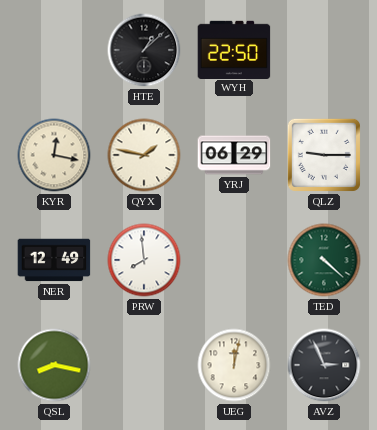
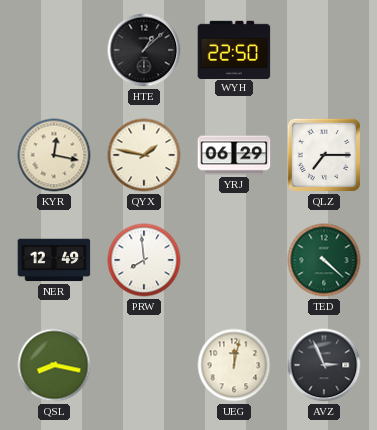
QLZ: 9:15 -> 7:15 (324, 155)
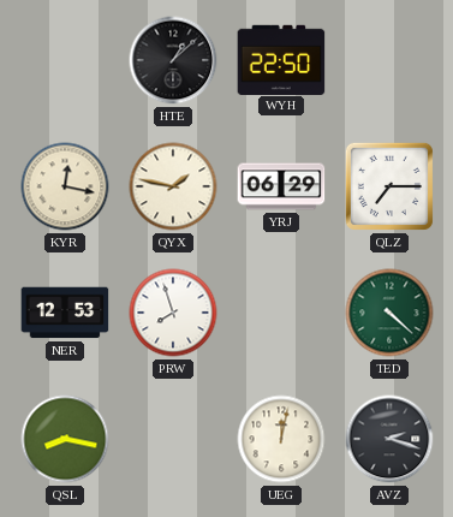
NER: 12:49 -> 12:53 (65, 313)
PRW: 7:59 -> 7:57 (173, 313)
AVZ: 2:56 -> 2:18 (389, 439)
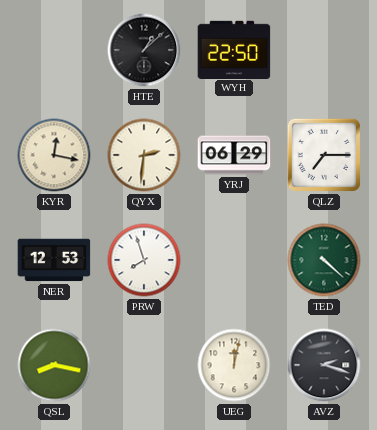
QYX: 1:47 -> 2:31 (144, 155)
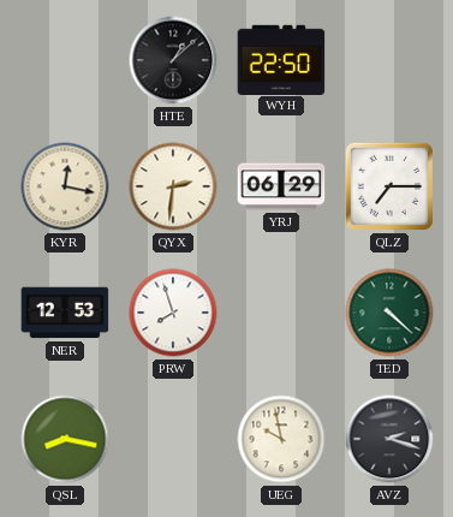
UEG: 12:02 -> 9:58 (281, 439)
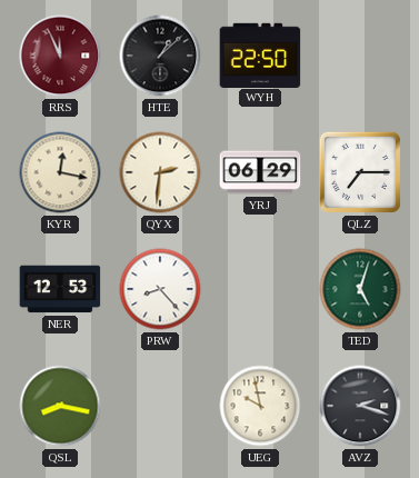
RRS: none -> 11:56 (60, 56)
PRW: 7:57 -> 8:23 (160, 289)
TED: 4:22 -> 5:03 (360, 289)
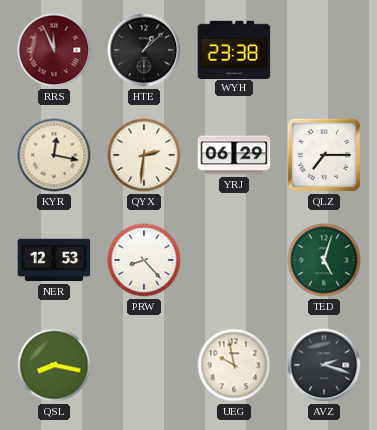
WYH: 22:50 -> 23:38 (234, 49)
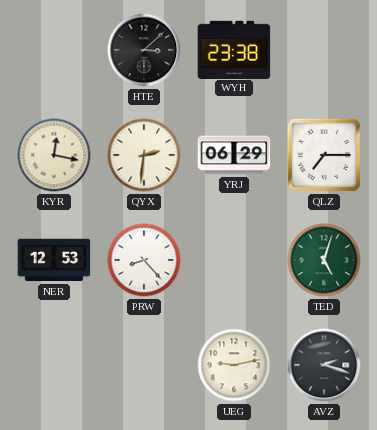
RRS: 11:56 -> none (54, 50)
HTE: 1:08 -> 3:08 (144, 50)
QSL: 8:17 -> none (54, 365)
UEG: 9:58 -> 9:13 (234, 365)
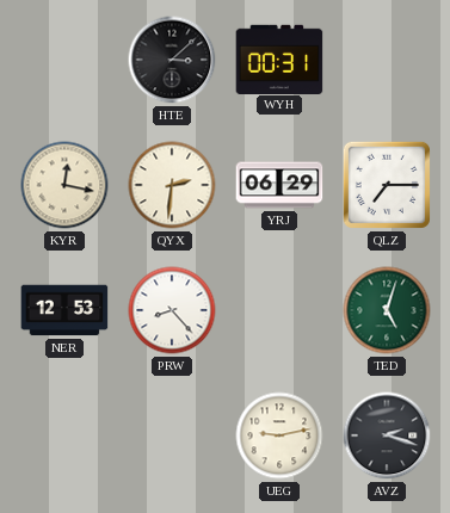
WYH: 23:38 -> 00:31 (279, 58)
